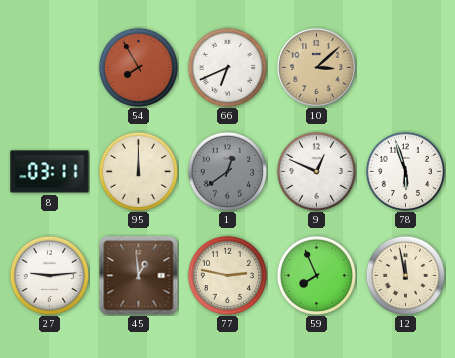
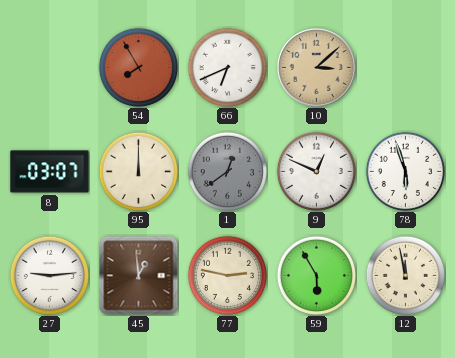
8: 03:11 -> 03:07 (50, 172)
59: 7:56 -> 5:55 (316, 275)
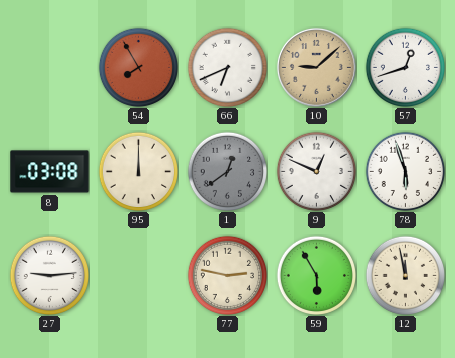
10: 3:08 -> 9:08 (316, 67)
57: none -> 12:42 (405, 67)
8: 03:07 -> 03:08 (50, 172)
45: 12:59 -> none (138, 275)
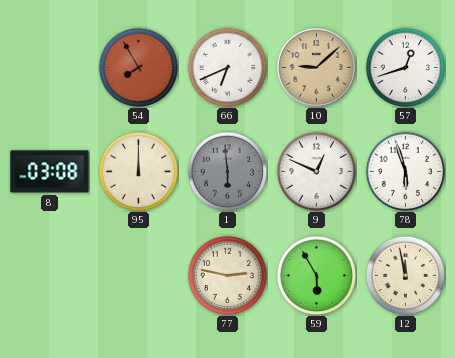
1: 12:39 -> 5:59 (227, 171)
27: 9:14 -> none (49, 275)
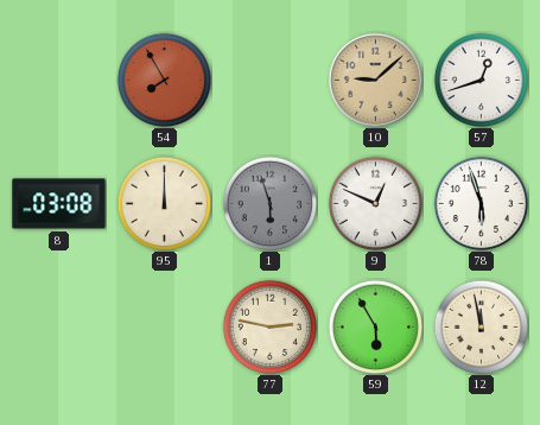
66: 6:41 -> none (227, 67)
1: 5:59 -> 5:57 (269, 203)
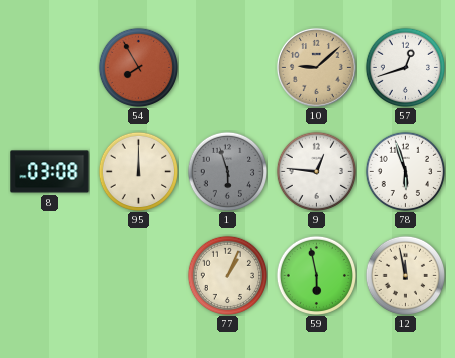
9: 12:49 -> 12:46 (316, 171)
77: 2:47 -> 1:04 (227, 275)
59: 5:55 -> 5:58 (316, 275)
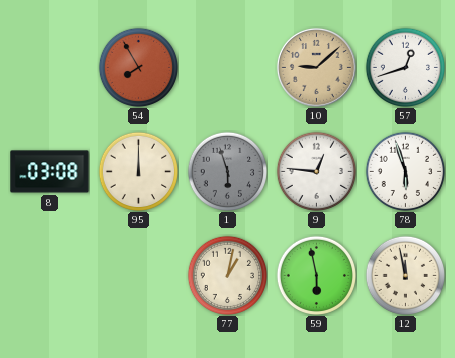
77: 1:04 -> 1:02 (227, 275)
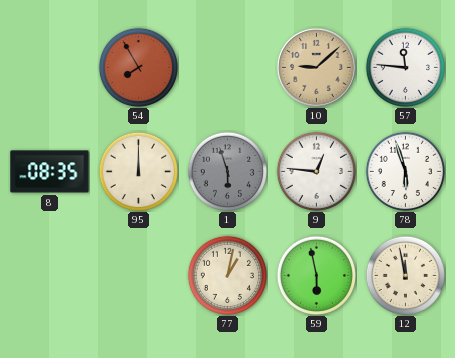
57: 12:42 -> 11:46 (405, 67)
8: 03:08 -> 08:35 (50, 172)
